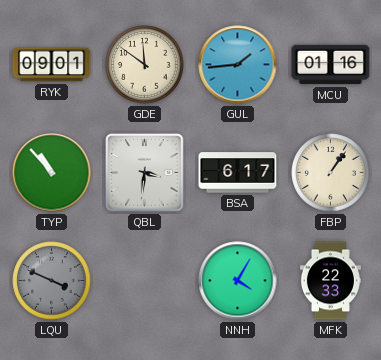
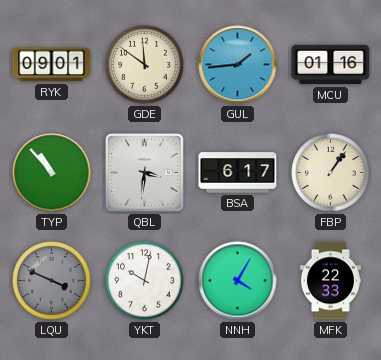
YKT: none -> 10:02 (145, 281)
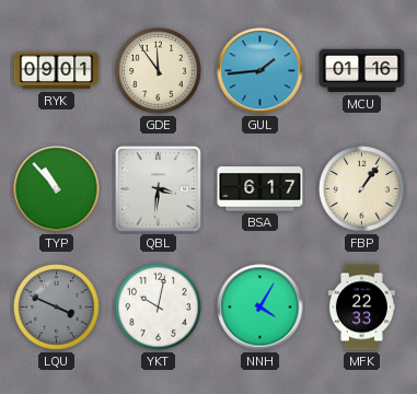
GDE: 11:51 -> 11:54 (159, 71)
